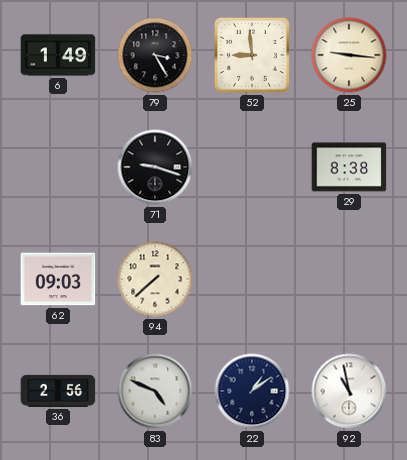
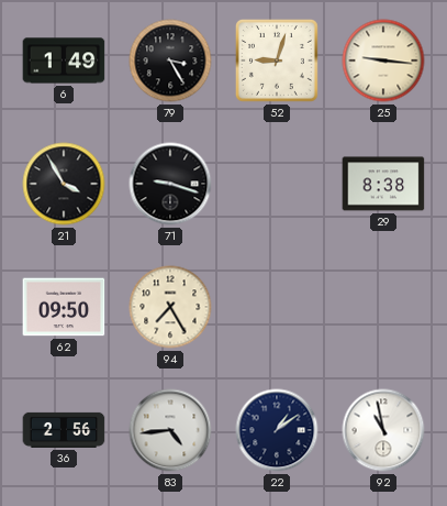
52: 8:59 -> 9:03 (277, 61)
21: none -> 3:55 (64, 184)
62: 09:03 -> 09:50 (64, 307)
94: 7:38 -> 7:25 (170, 307)
83: 4:49 -> 4:44 (170, 430)
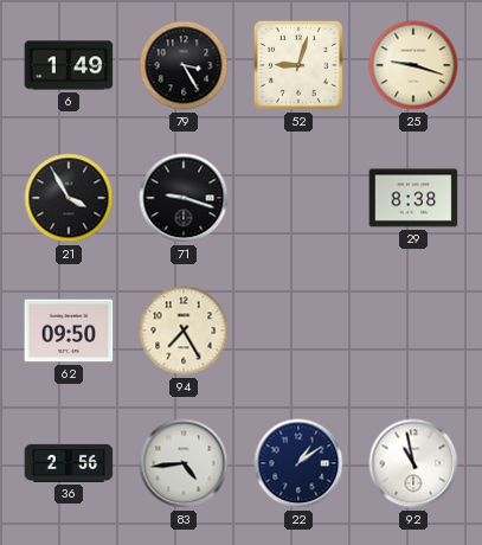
25: 9:16 -> 9:18 (413, 65)
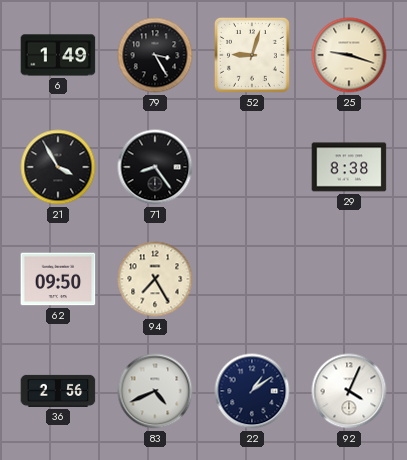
71: 9:18 -> 8:24 (155, 167)
83: 4:44 -> 4:41 (155, 391)
92: 10:58 -> 4:04 (349, 391)
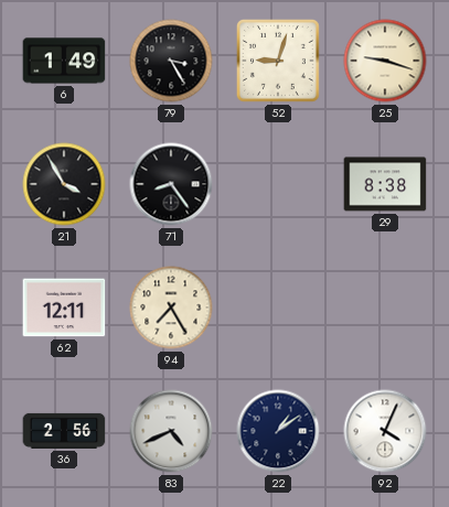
62: 09:50 -> 12:11 (64, 308)
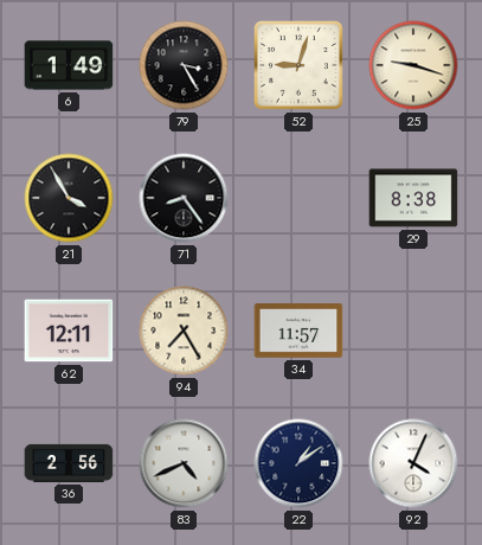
34: none -> 11:57 (298, 332)
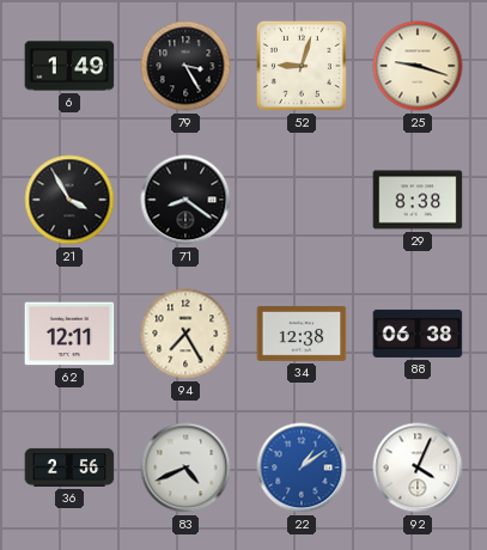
71: 8:24 -> 8:21 (185, 200)
34: 11:57 -> 12:38 (302, 335)
88: none -> 06:38 (418, 334)
22 dial: navy -> blue (302, 467)
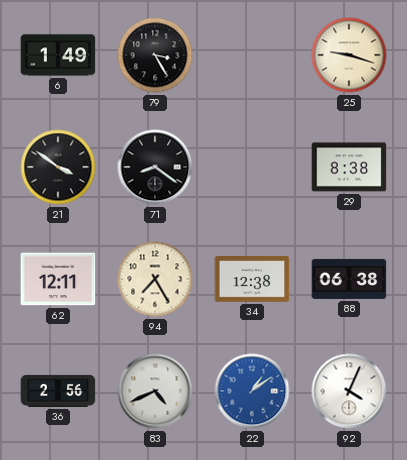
52: 9:03 -> none (302, 66)
21: 3:55 -> 3:51 (58, 167)
